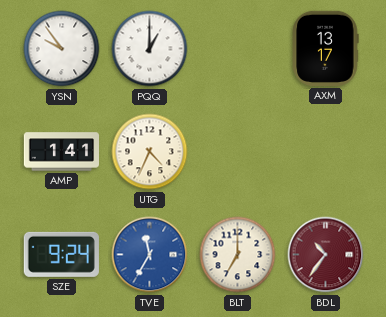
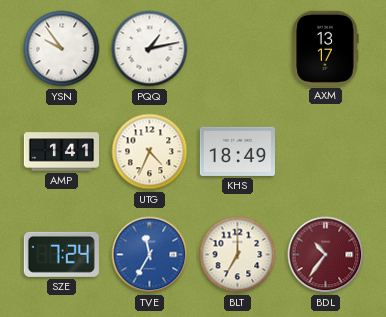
PQQ: 1:00 -> 1:13 (150, 49)
KHS: none -> 18:49 (237, 151)
SZE: 9:24 -> 7:24 (61, 254)
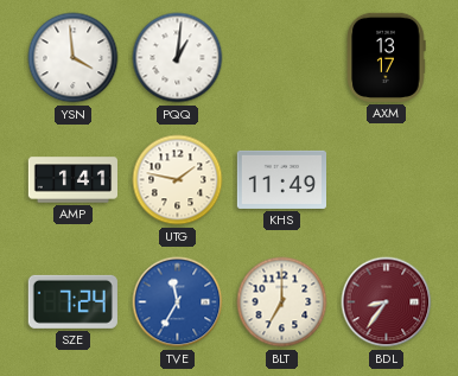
YSN: 9:54 -> 3:59 (74, 58)
PQQ: 1:13 -> 1:01 (178, 58)
UTG: 4:34 -> 1:47 (178, 180)
KHS: 18:49 -> 11:49 (281, 179)
BDL: 10:36 -> 8:36 (387, 302)
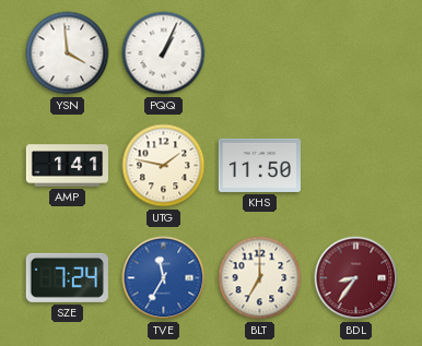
PQQ: 1:01 -> 1:04 (164, 53)
AXM: 13:17 -> none (387, 57)
KHS: 11:49 -> 11:50 (259, 165)
